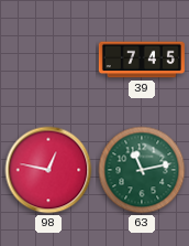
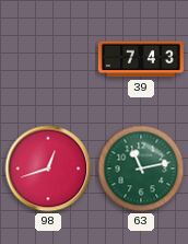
39: 7:45 -> 7:43 (141, 59)
98: 12:47 -> 12:42 (48, 169)
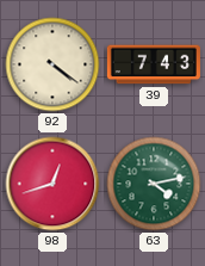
92: none -> 4:21 (52, 64)
63: 11:13 -> 4:13 (154, 184)
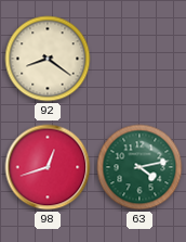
92: 4:21 -> 8:21 (48, 59)
39: 7:43 -> none (154, 64)
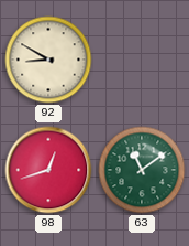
92: 8:21 -> 8:50 (48, 60)
63: 4:13 -> 11:09 (142, 170)
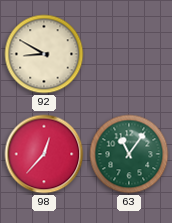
98: 12:42 -> 12:37 (44, 154)
63: 11:09 -> 11:06 (129, 154)
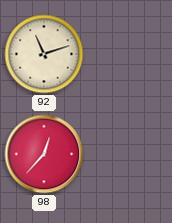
92: 8:50 -> 11:12 (44, 54)
63: 11:06 -> none (129, 154)
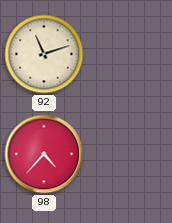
98: 12:37 -> 4:37 (44, 154)
